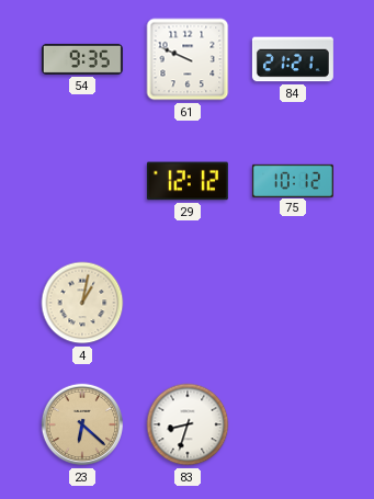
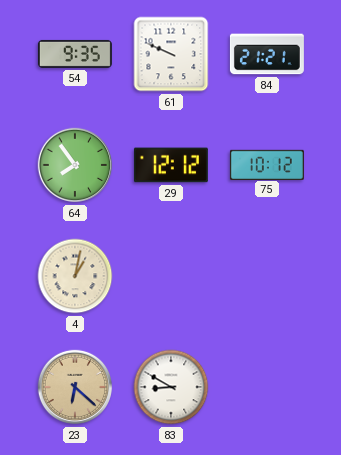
64: none -> 7:54 (75, 165)
83: 8:33 -> 8:50 (171, 387)
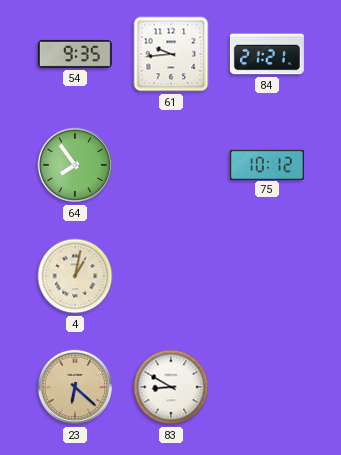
61: 9:49 -> 9:44 (171, 54)
29: 12:12 -> none (171, 165)
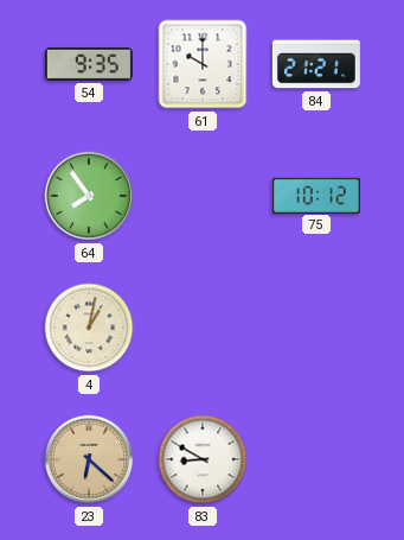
61: 9:44 -> 10:00 (203, 64)
